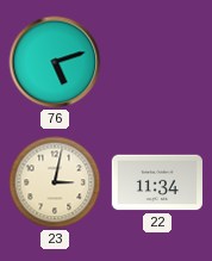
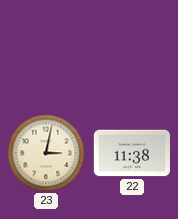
76: 5:12 -> none (55, 62)
22: 11:34 -> 11:38 (131, 153)
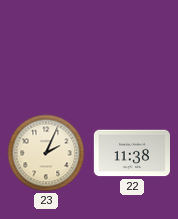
23: 3:02 -> 2:04 (46, 153)
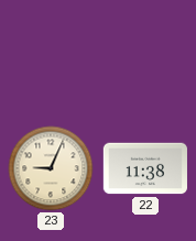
23: 2:04 -> 9:04 (51, 168)
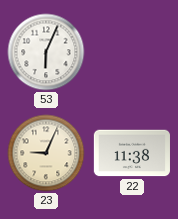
53: none -> 6:04 (46, 52)
